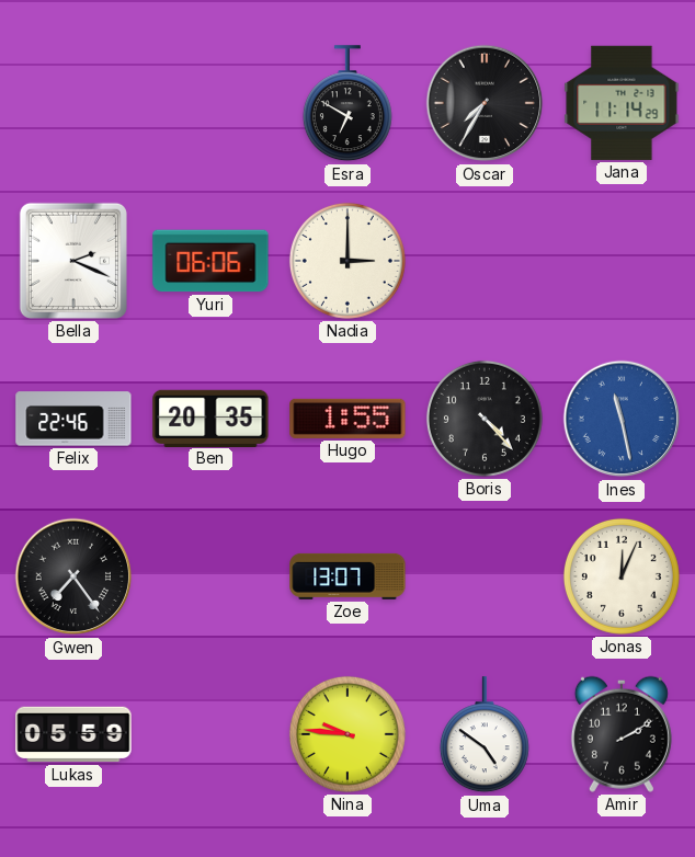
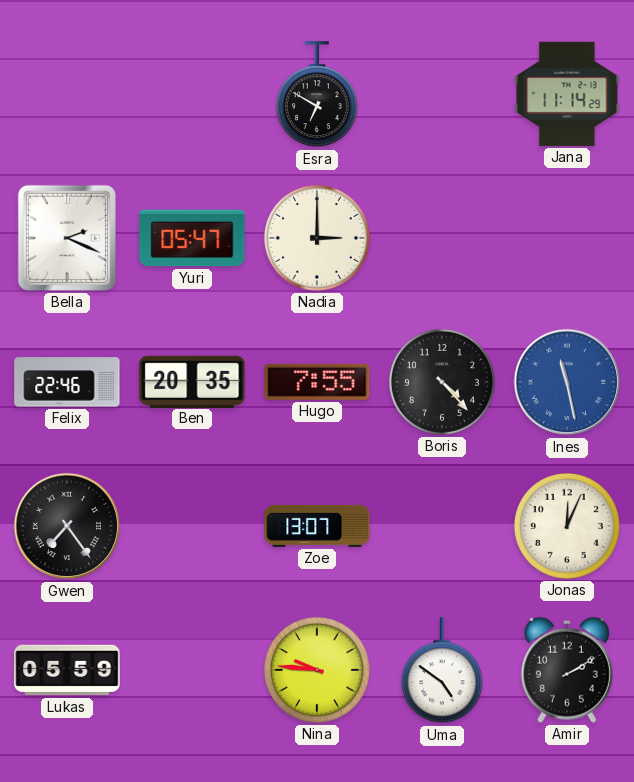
Oscar: 7:35 -> none (485, 103)
Yuri: 06:06 -> 05:47 (192, 238)
Hugo: 1:55 -> 7:55 (317, 382)
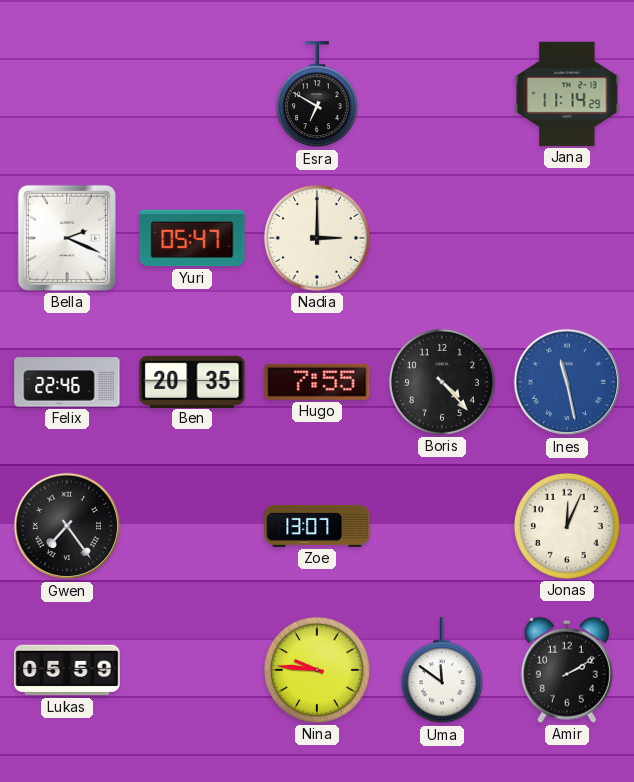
Uma: 4:51 -> 11:51 (442, 671)
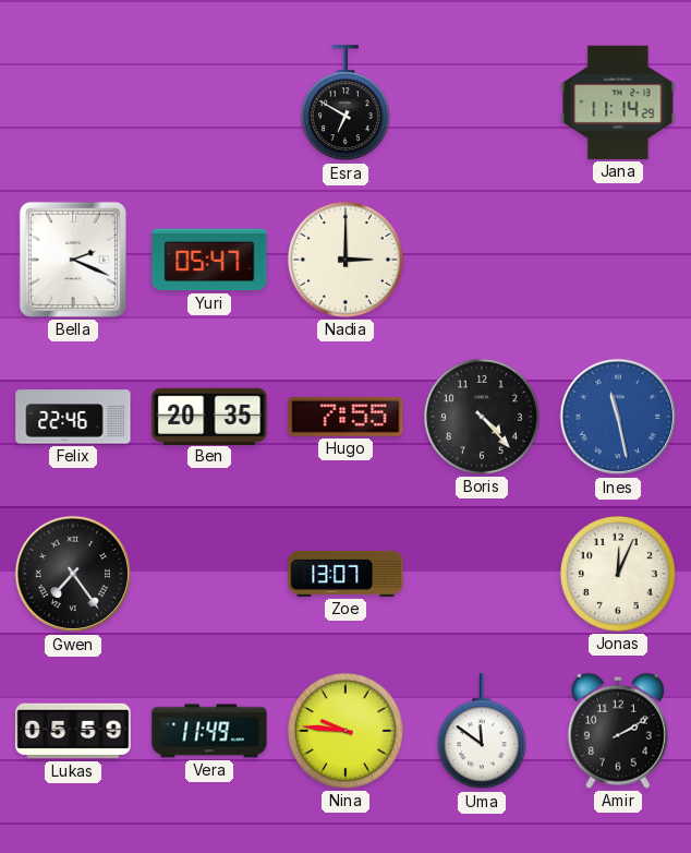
Vera: none -> 11:49 (209, 731)
